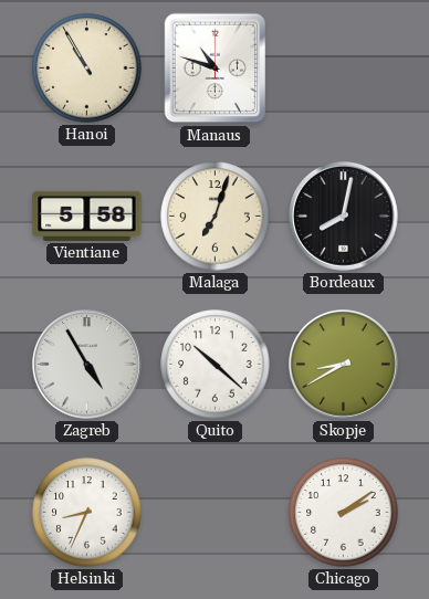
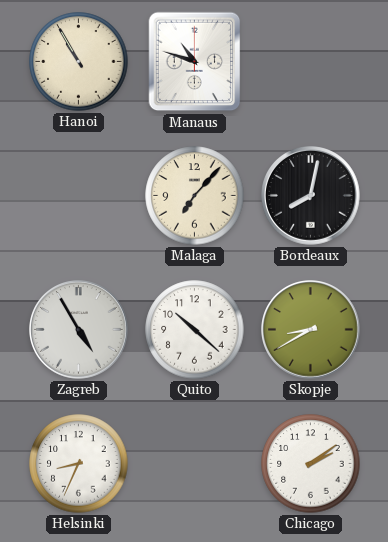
Vientiane: 5:58 -> none (87, 216)
Malaga: 7:03 -> 7:07 (195, 196)
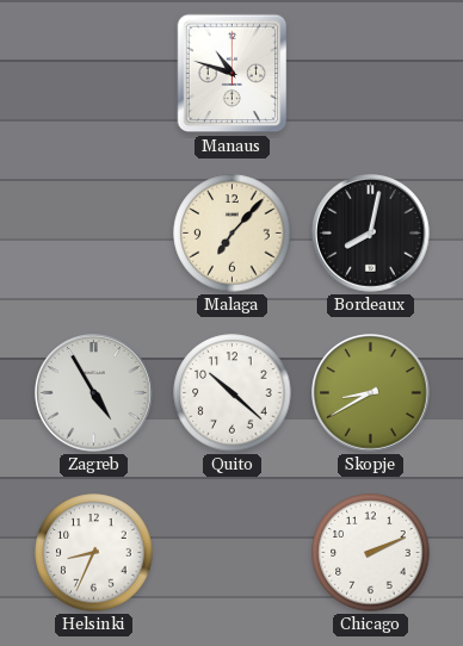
Hanoi: 10:55 -> none (79, 62)
Chicago: 2:09 -> 2:11 (371, 553)
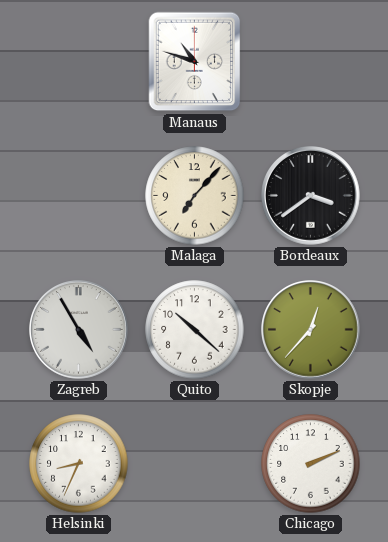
Bordeaux: 8:02 -> 3:39 (311, 196)
Skopje: 8:40 -> 12:37 (311, 330)
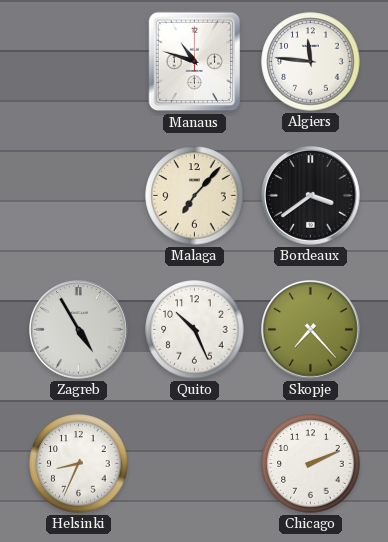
Algiers: none -> 11:46 (311, 62)
Quito: 10:22 -> 10:26 (195, 330)
Skopje: 12:37 -> 7:23 (311, 330)
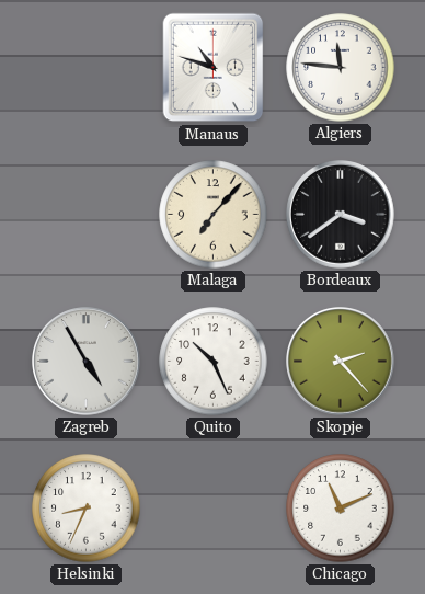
Skopje: 7:23 -> 2:23 (341, 362)
Chicago: 2:11 -> 11:11 (341, 509)
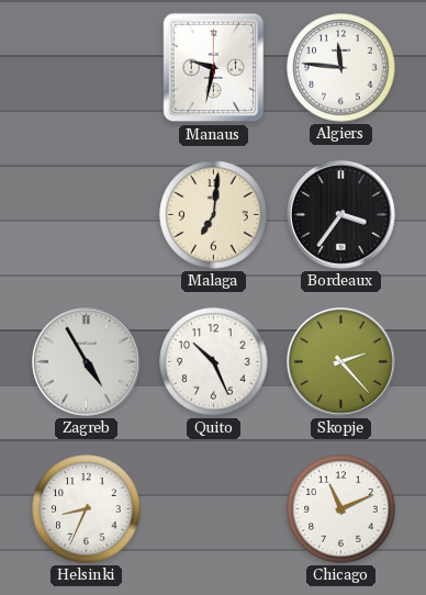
Manaus: 10:48 -> 9:32 (214, 68)
Malaga: 7:07 -> 7:01 (214, 215)
Bordeaux: 3:39 -> 3:36 (341, 215)
